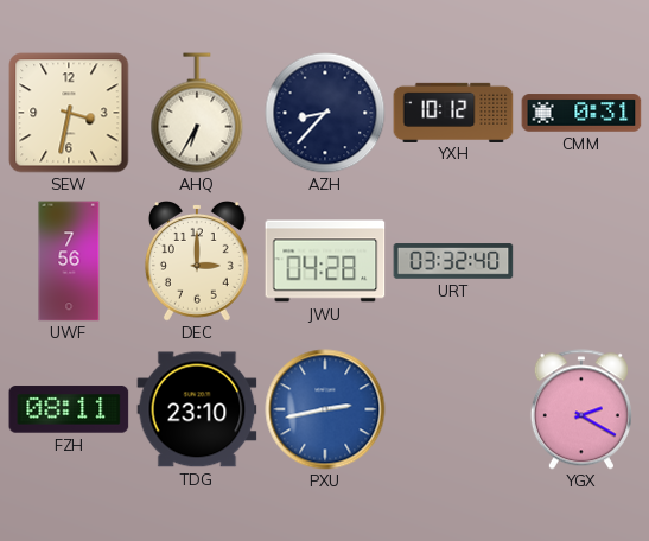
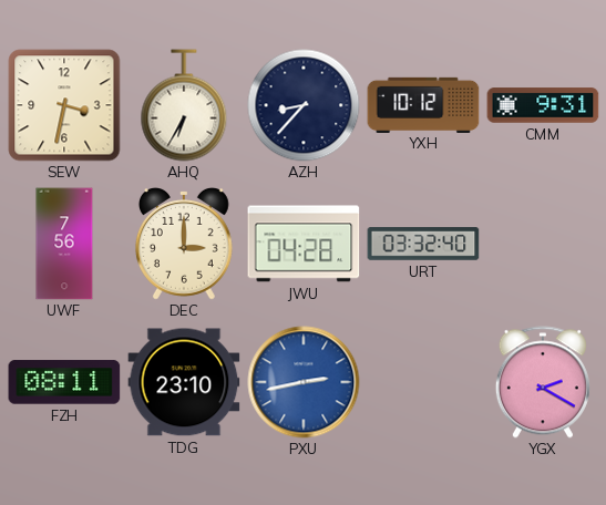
CMM: 0:31 -> 9:31 (543, 105)
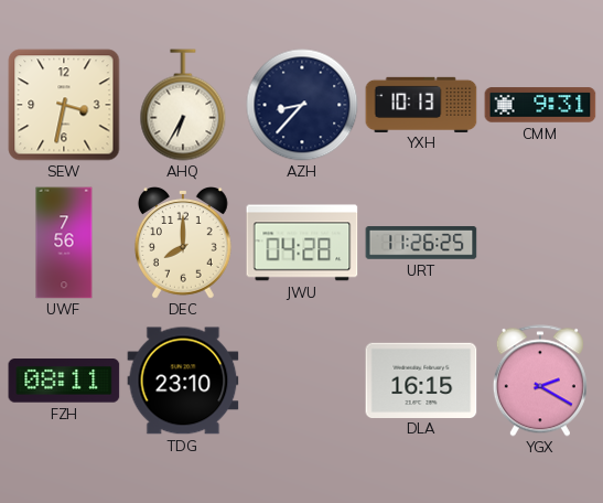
YXH: 10:12 -> 10:13 (421, 104)
DEC: 3:00 -> 8:00 (183, 244)
URT: 03:32 -> 11:26 (421, 243)
PXU: 2:43 -> none (304, 382)
DLA: none -> 16:15 (421, 379)
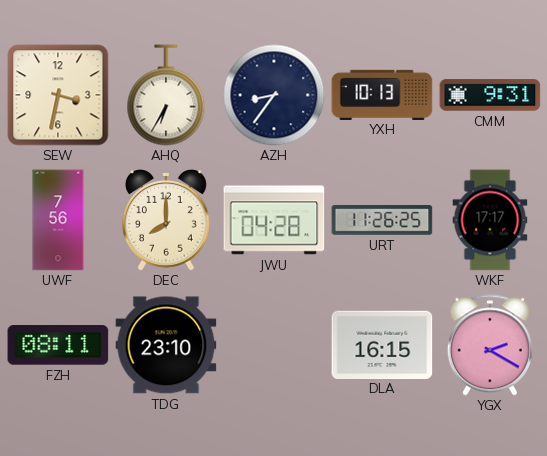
AZH: 8:37 -> 8:36 (274, 95)
WKF: none -> 17:17 (490, 220)
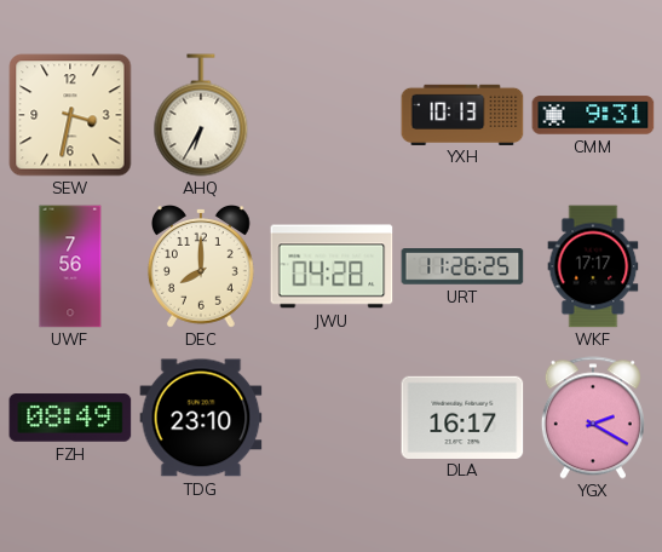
AZH: 8:36 -> none (274, 95)
FZH: 08:11 -> 08:49 (70, 418)
DLA: 16:15 -> 16:17 (462, 416)
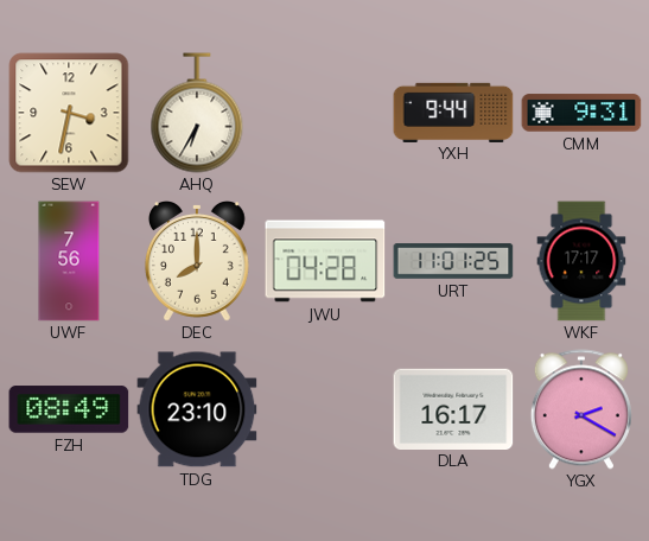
YXH: 10:13 -> 9:44 (453, 112)
URT: 11:26 -> 11:01 (453, 261)
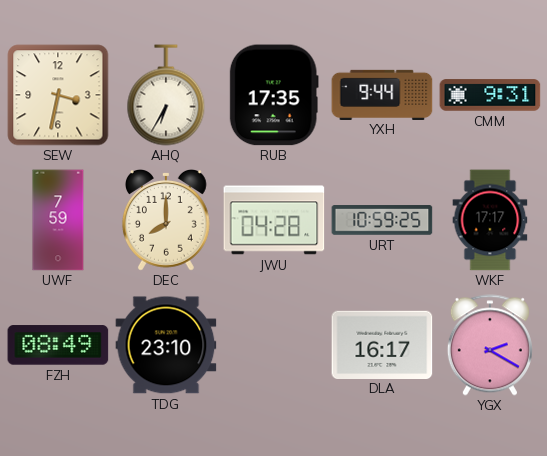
RUB: none -> 17:35 (274, 95)
UWF: 7:56 -> 7:59 (58, 220)
URT: 11:01 -> 10:59 (382, 220)
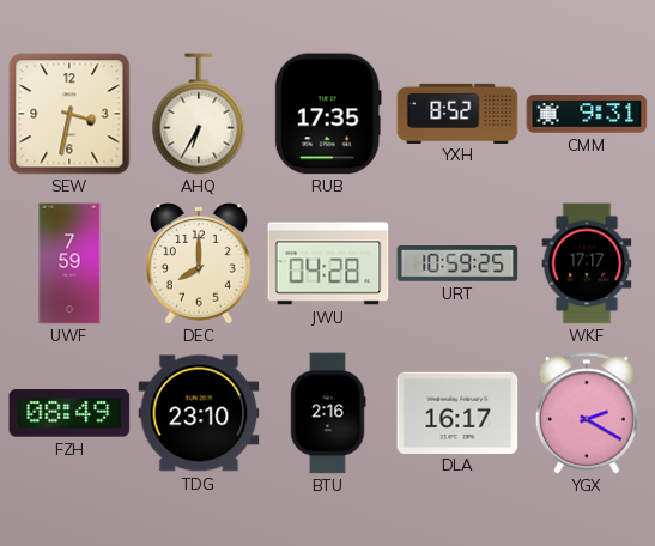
YXH: 9:44 -> 8:52 (457, 113)
BTU: none -> 2:16 (328, 413)
